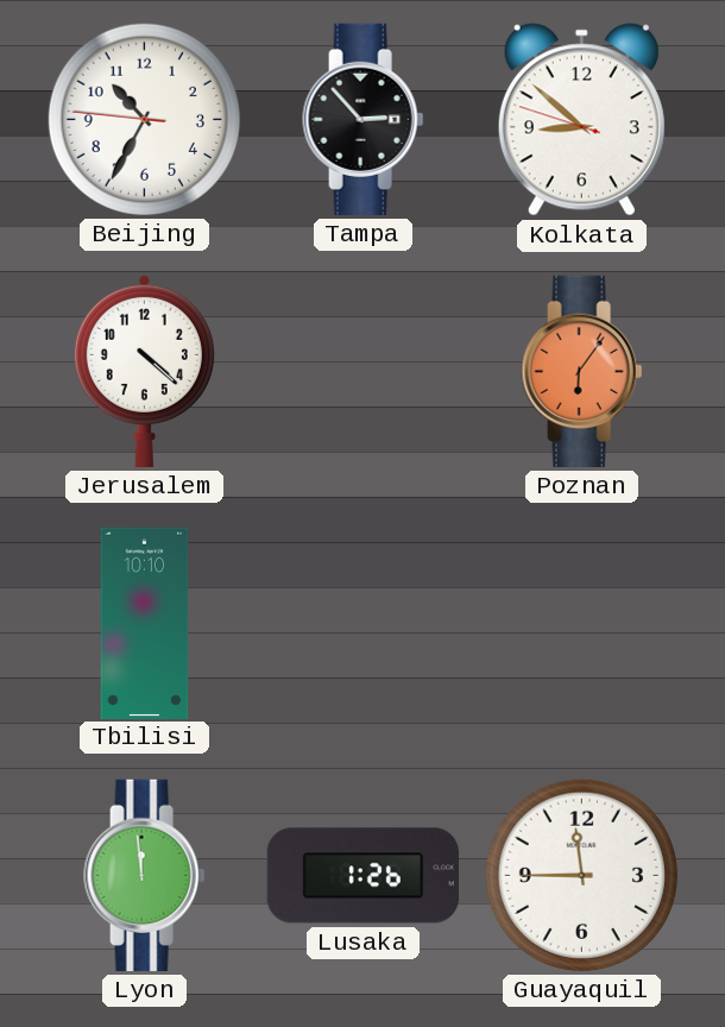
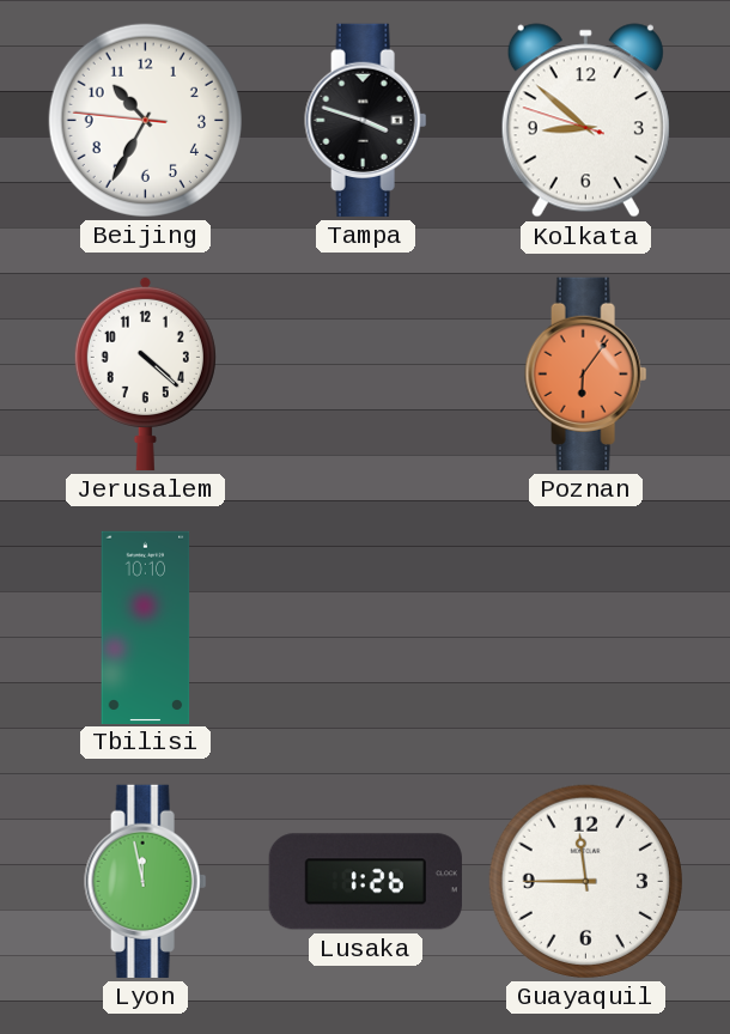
Tampa: 2:53 -> 3:48 (366, 120)
Lyon: 11:59 -> 11:58 (146, 881)
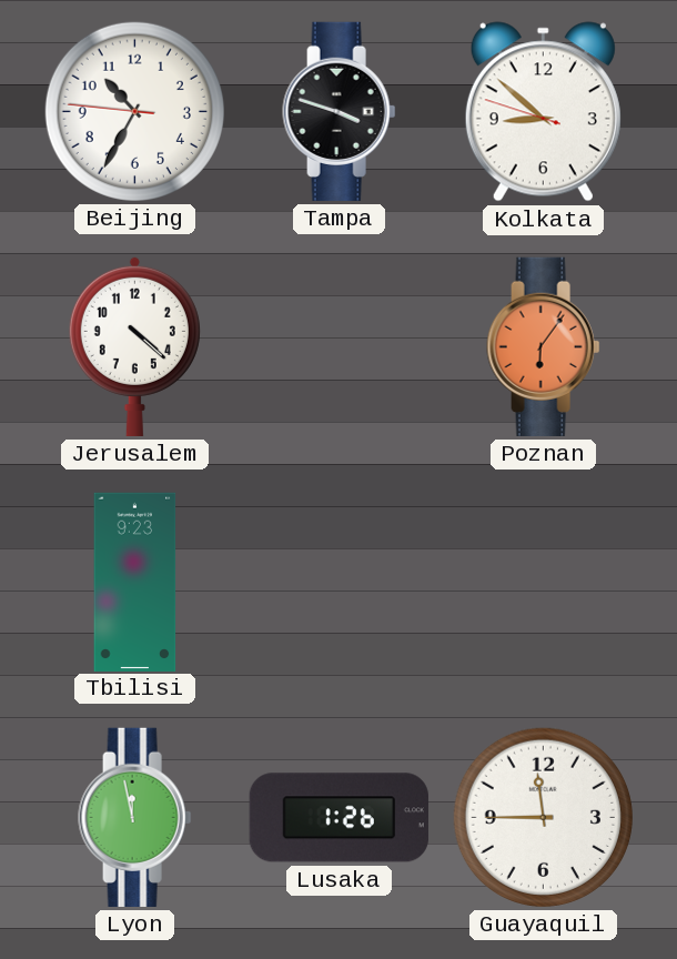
Tbilisi: 10:10 -> 9:23 (135, 582)
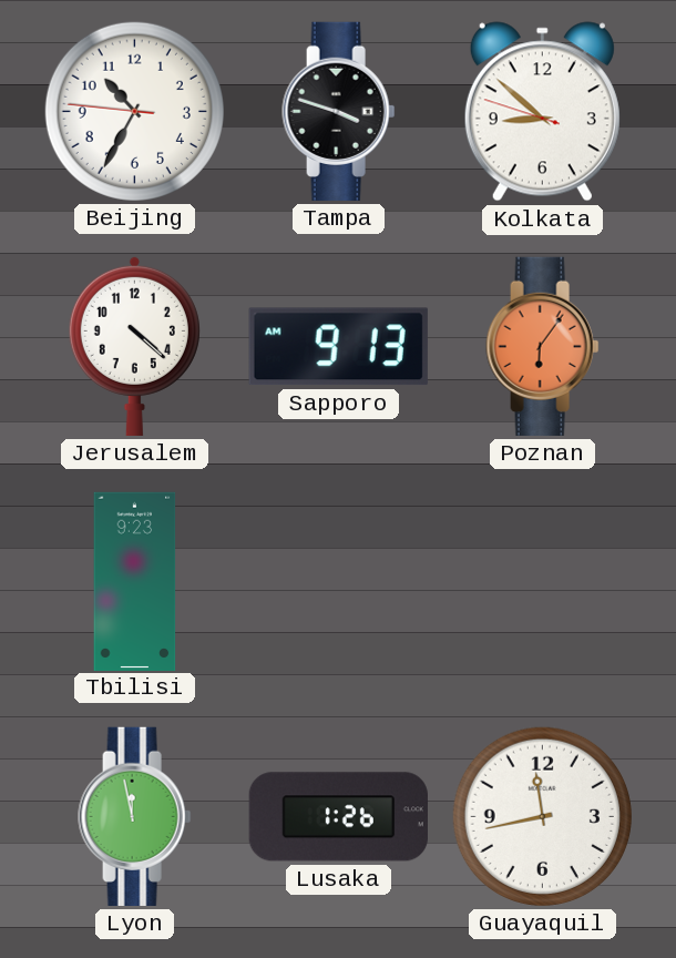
Sapporo: none -> 9:13 (338, 347)
Guayaquil: 11:45 -> 11:43 (542, 816)
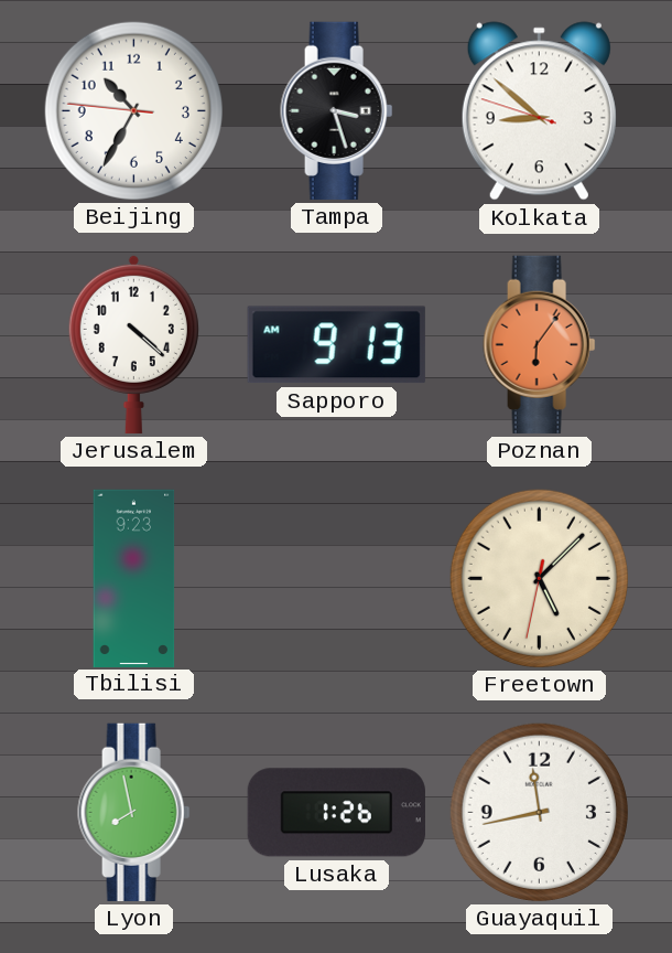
Tampa: 3:48 -> 3:27 (337, 110)
Freetown: none -> 5:07 (539, 578)
Lyon: 11:58 -> 7:58 (134, 812)
